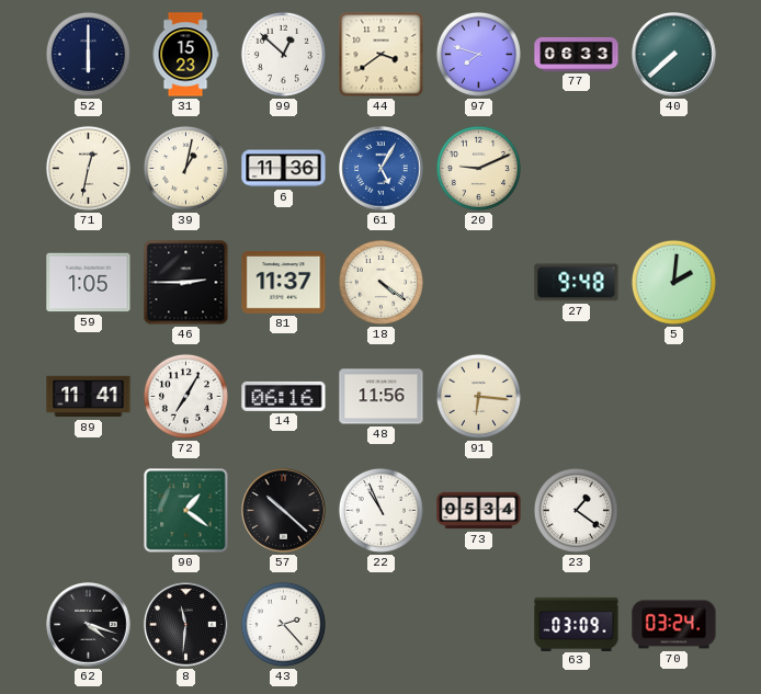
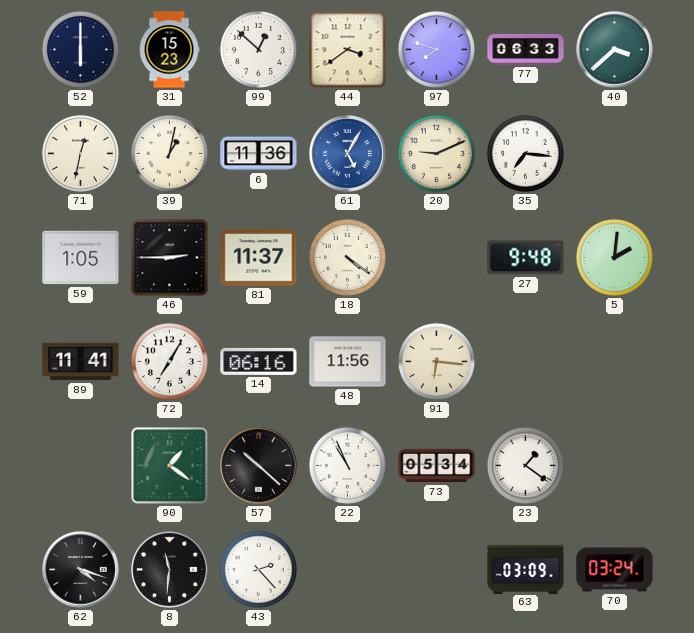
40: 7:38 -> 3:38 (615, 50)
35: none -> 7:16 (525, 153)
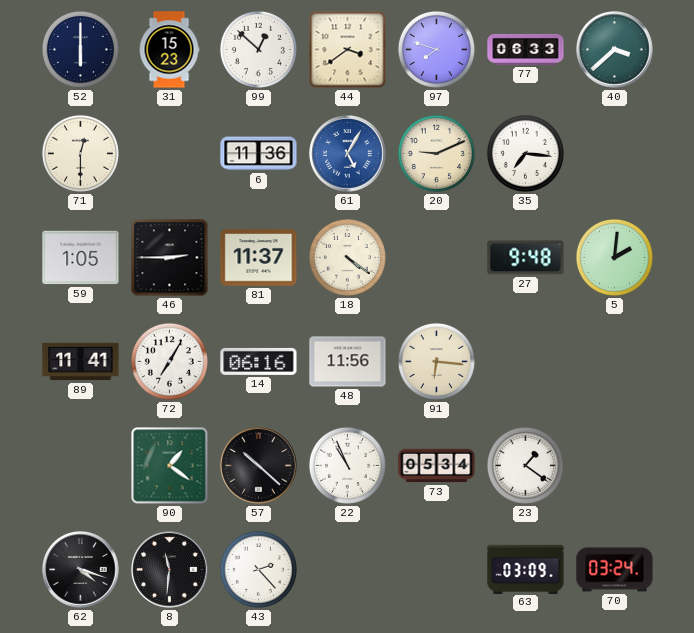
71: 12:32 -> 12:30 (80, 153)
39: 1:02 -> none (169, 153)
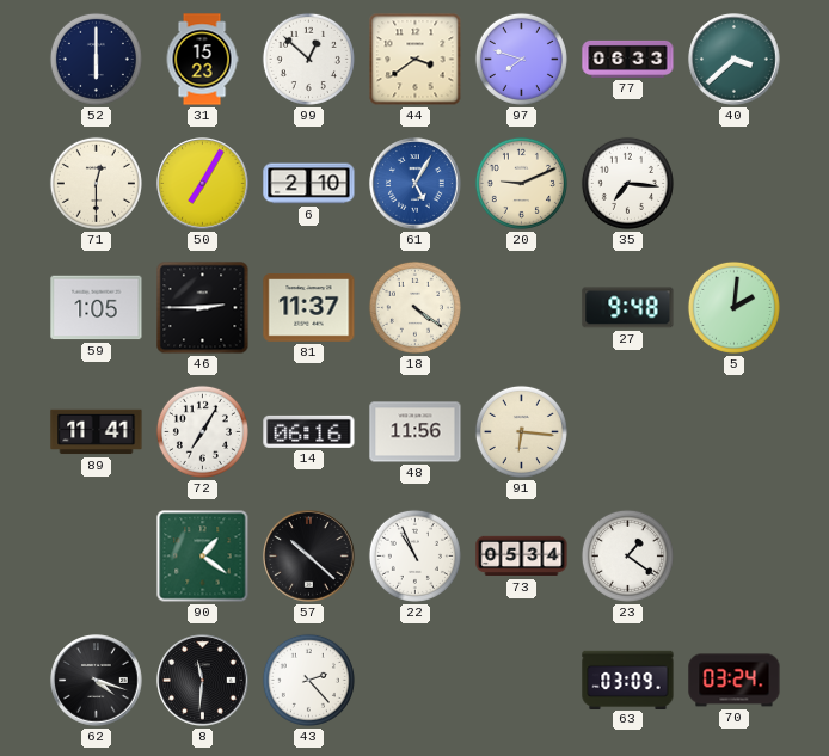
50: none -> 7:05 (203, 184)
6: 11:36 -> 2:10 (309, 184)
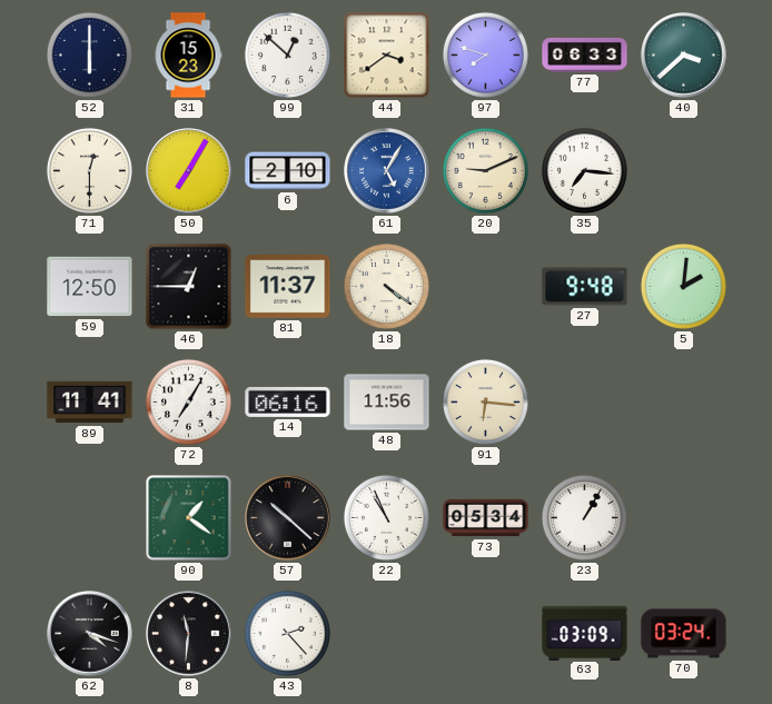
59: 1:05 -> 12:50 (90, 287)
46: 2:45 -> 12:45 (189, 287)
23: 1:21 -> 1:05 (584, 517)
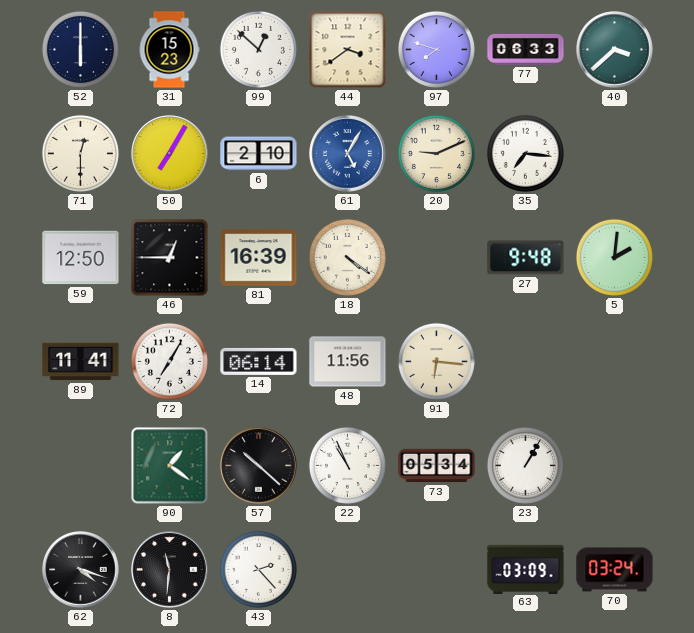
81: 11:37 -> 16:39 (259, 258)
14: 06:16 -> 06:14 (259, 361)
